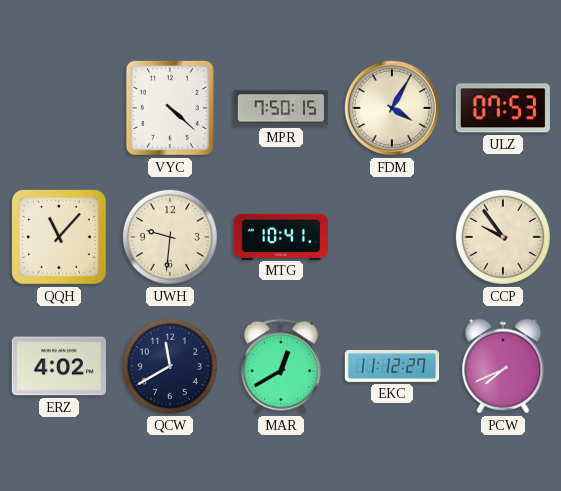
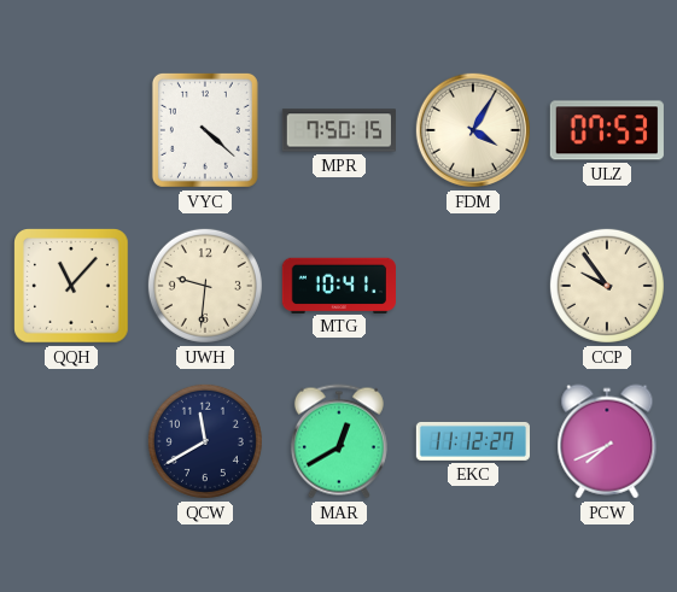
ERZ: 4:02 -> none (59, 366)
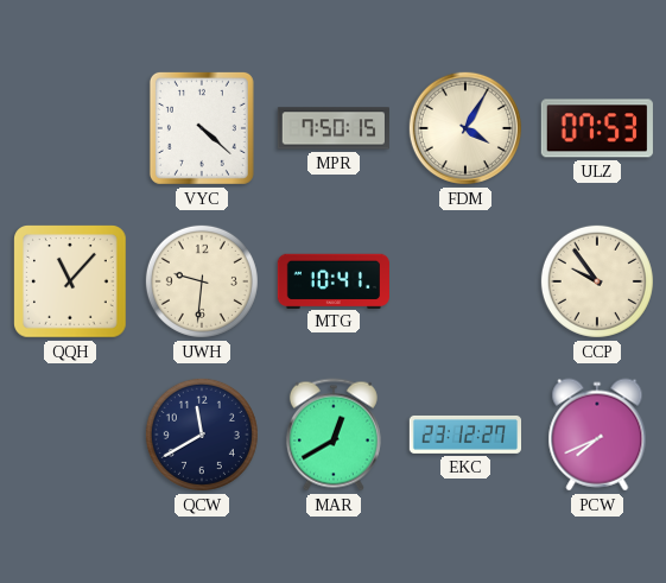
EKC: 11:12 -> 23:12 (465, 435)
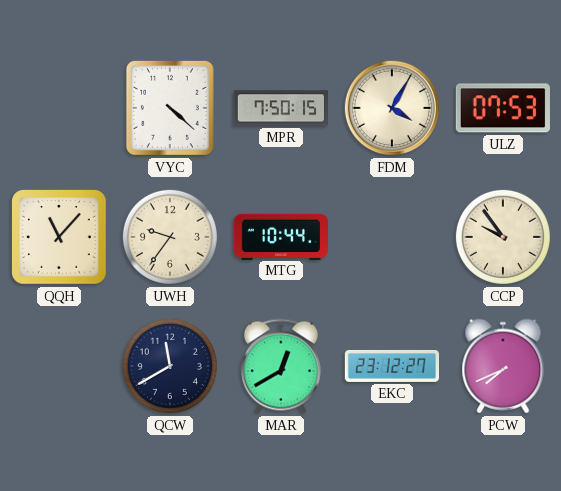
UWH: 9:31 -> 9:36 (170, 237)
MTG: 10:41 -> 10:44 (280, 236)
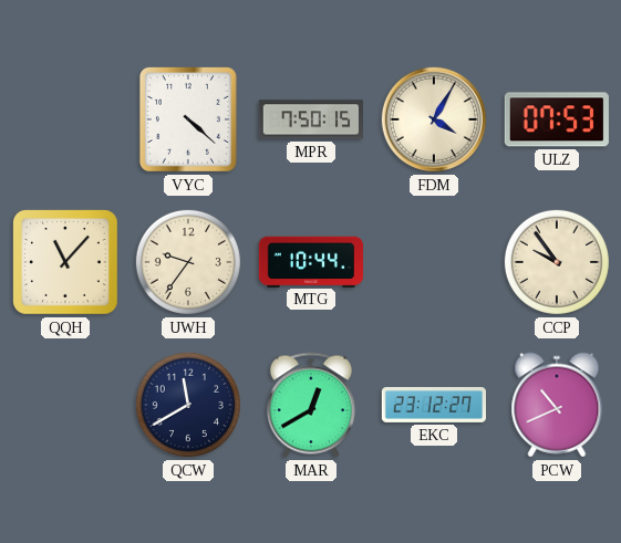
PCW: 7:41 -> 10:41 (557, 405)
